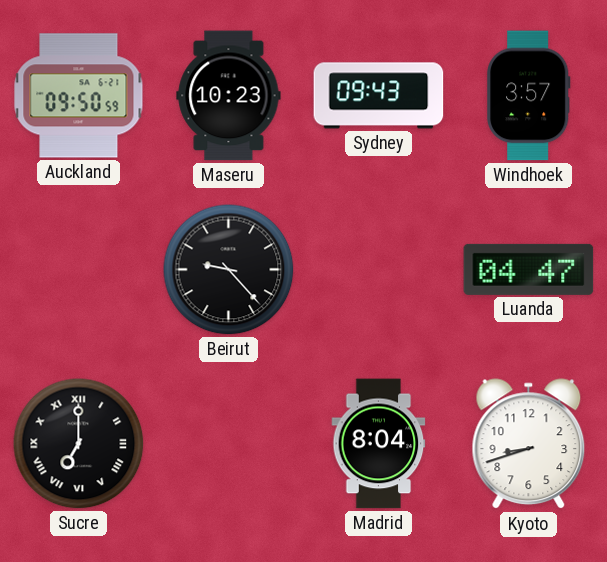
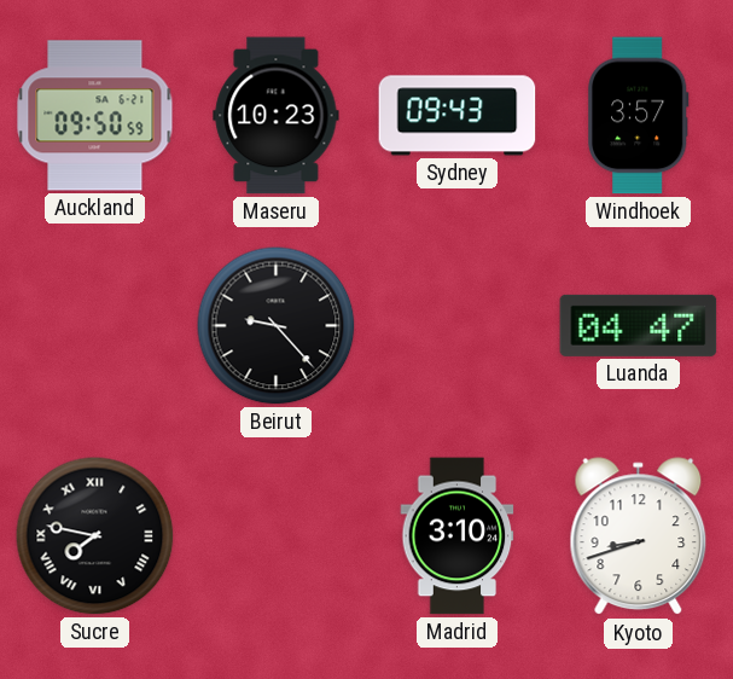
Sucre: 7:00 -> 7:47 (95, 536)
Madrid: 8:04 -> 3:10 (458, 536)
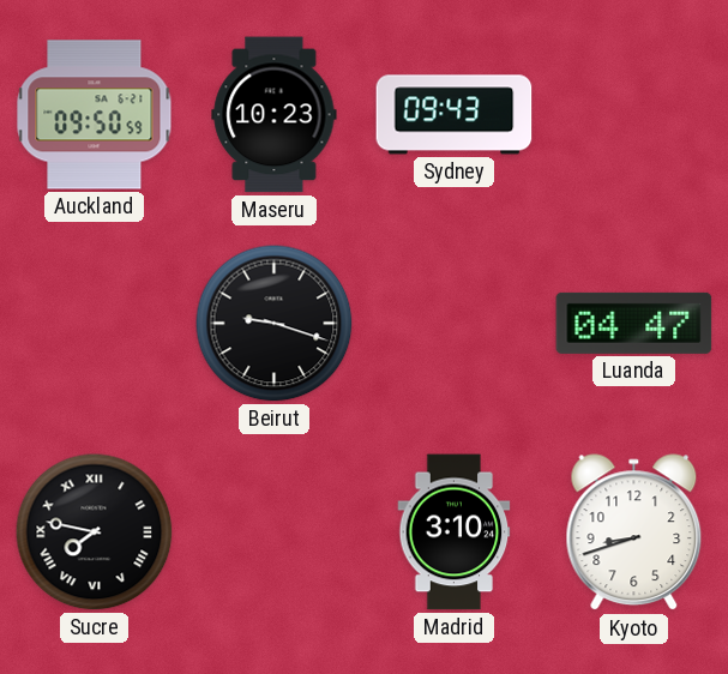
Windhoek: 3:57 -> none (639, 116)
Beirut: 9:23 -> 9:18 (275, 324)
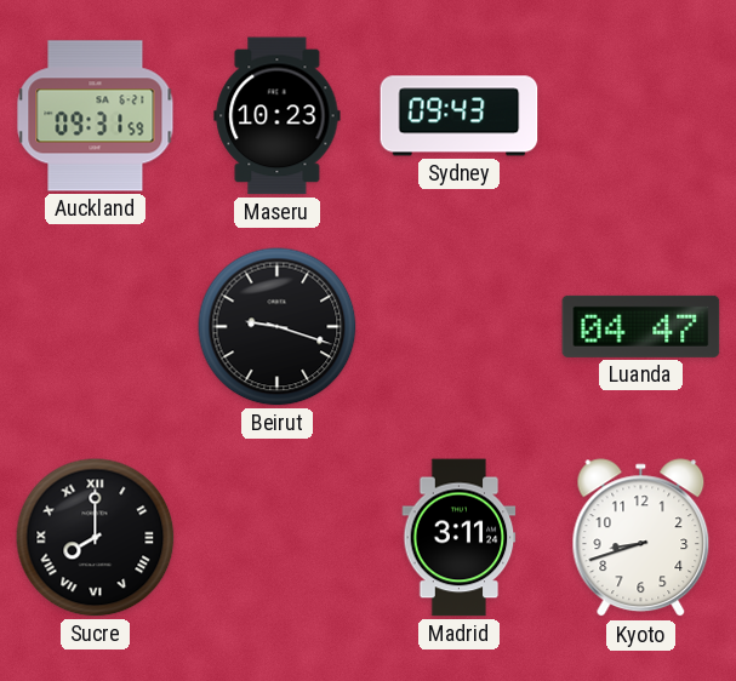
Auckland: 09:50 -> 09:31 (96, 116)
Sucre: 7:47 -> 8:00 (96, 538)
Madrid: 3:10 -> 3:11 (460, 538)
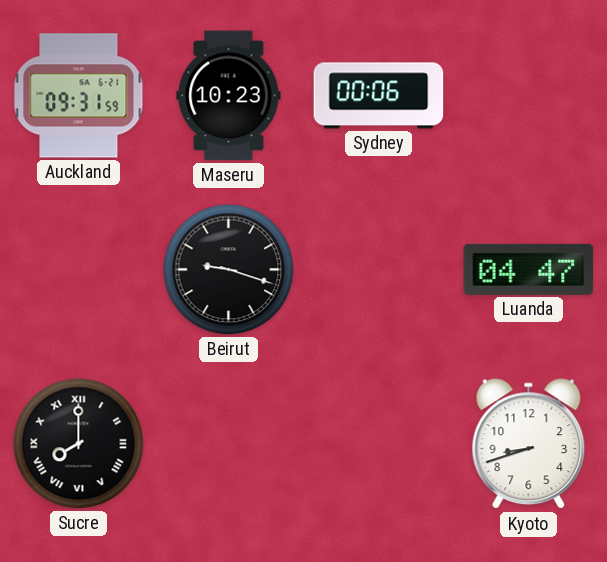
Sydney: 09:43 -> 00:06 (379, 96)
Madrid: 3:11 -> none (460, 538)
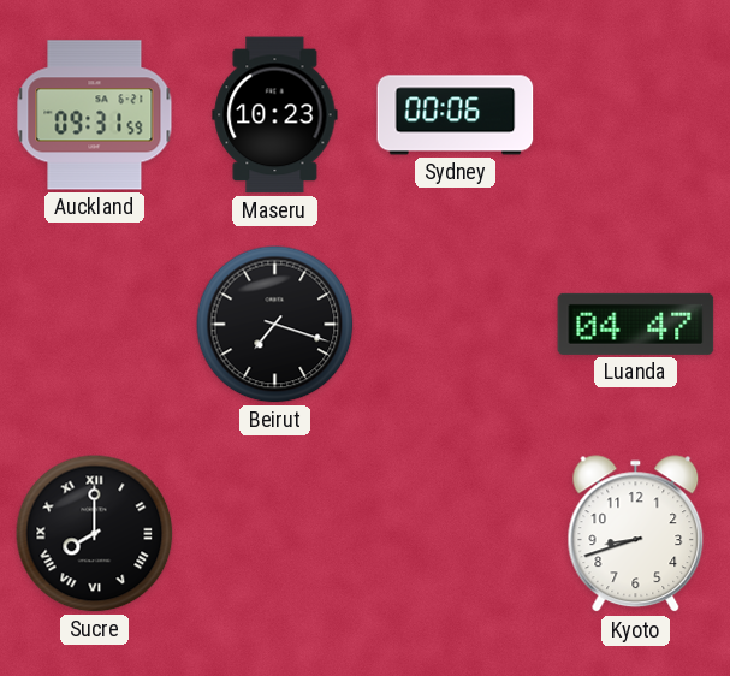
Beirut: 9:18 -> 7:18 (275, 325)
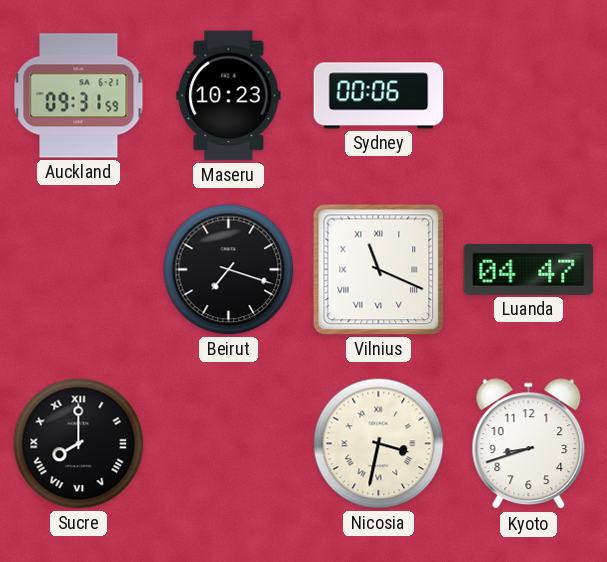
Vilnius: none -> 11:19 (379, 270)
Nicosia: none -> 3:32 (379, 444)
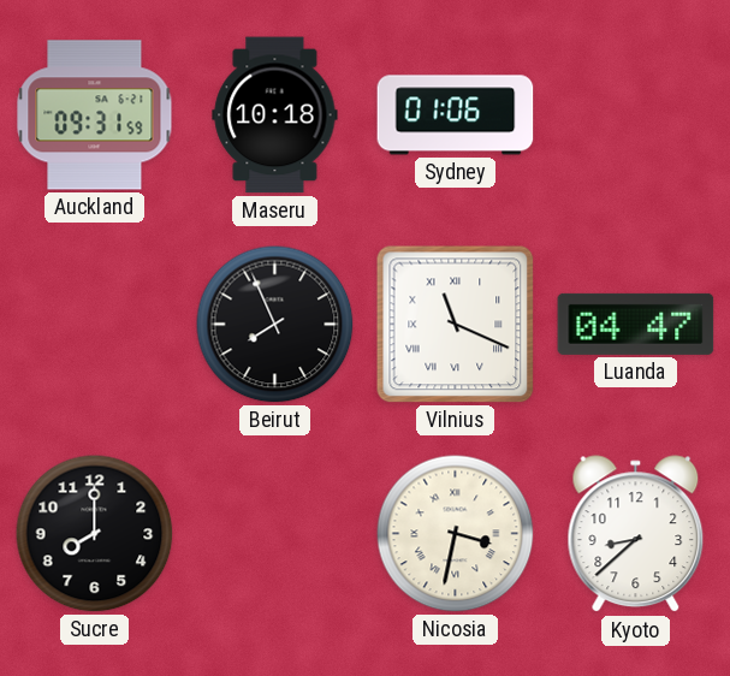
Maseru: 10:23 -> 10:18 (275, 115)
Sydney: 00:06 -> 01:06 (456, 115)
Beirut: 7:18 -> 7:56 (275, 325)
Sucre numerals: Roman -> Arabic (95, 534)
Kyoto: 8:42 -> 8:38 (636, 534)
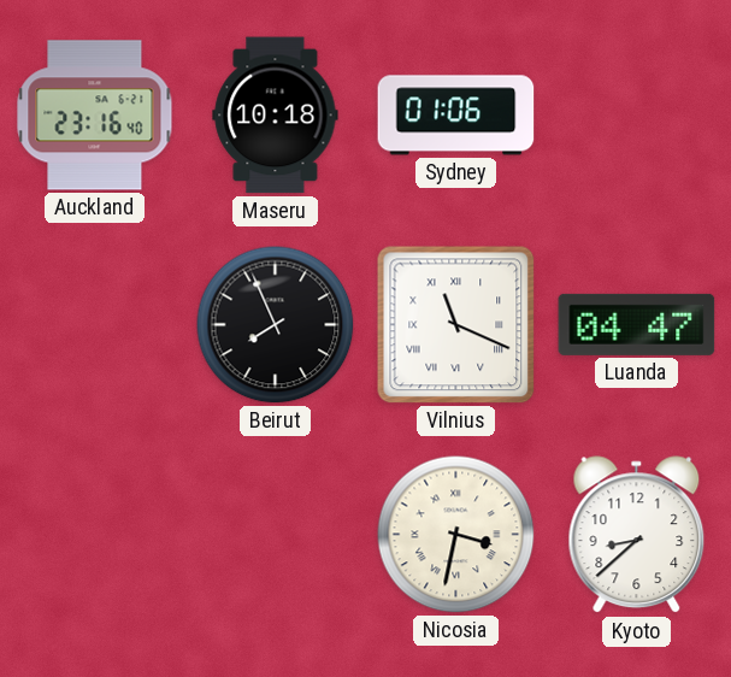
Auckland: 09:31 -> 23:16 (95, 116)
Sucre: 8:00 -> none (95, 534)
